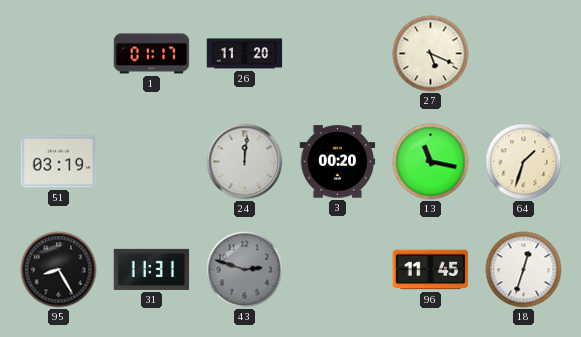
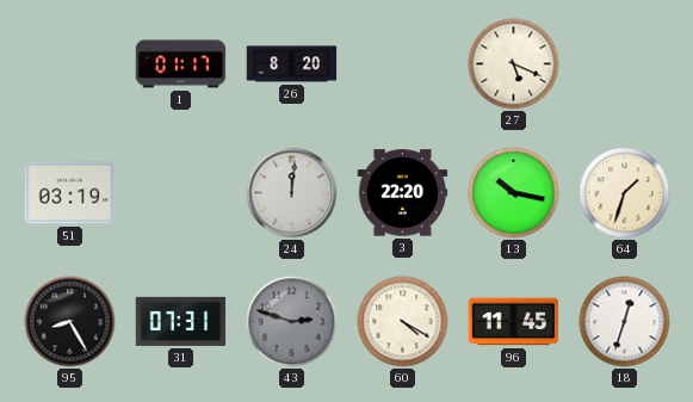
26: 11:20 -> 8:20 (292, 64)
3: 00:20 -> 22:20 (403, 193)
13: 11:17 -> 10:17 (514, 193)
31: 11:31 -> 07:31 (181, 321)
60: none -> 4:20 (403, 322)
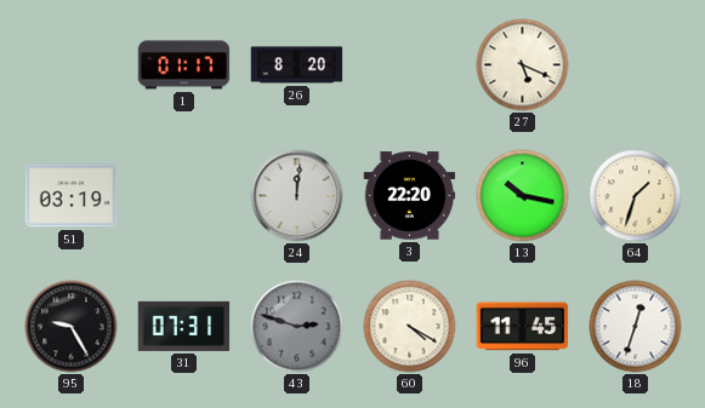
95: 8:25 -> 9:25 (72, 327)
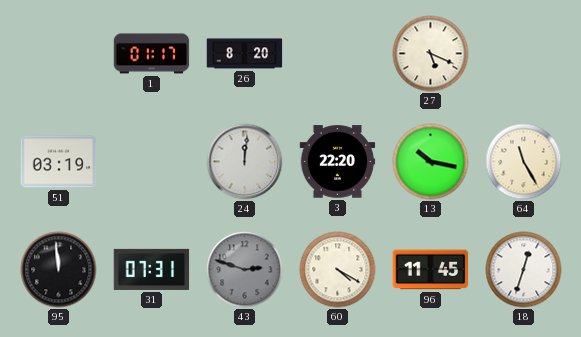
64: 1:33 -> 11:25 (524, 162)
95: 9:25 -> 11:59 (59, 270)
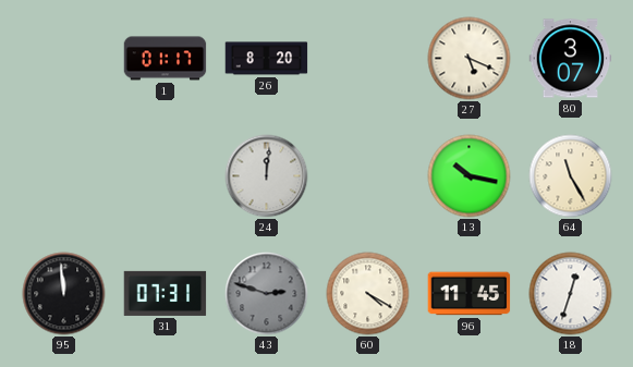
80: none -> 3:07 (571, 59)
51: 03:19 -> none (59, 162)
3: 22:20 -> none (338, 162)
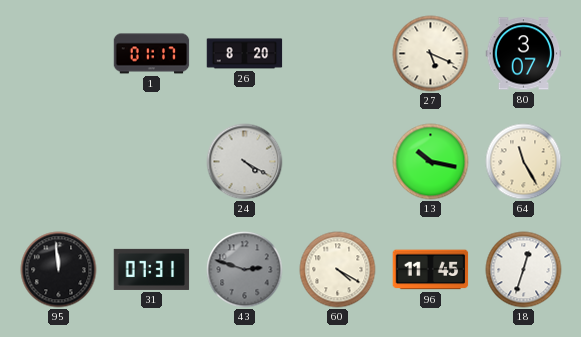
24: 12:01 -> 4:20 (245, 162)
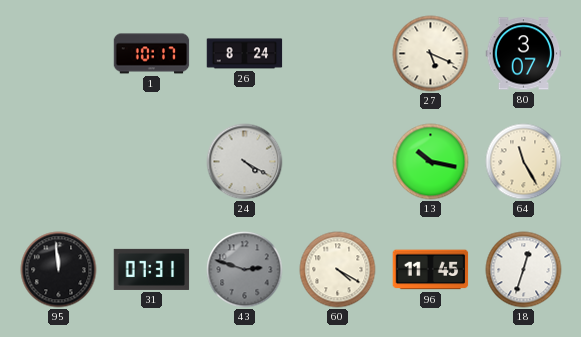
1: 01:17 -> 10:17 (152, 54)
26: 8:20 -> 8:24 (245, 54)
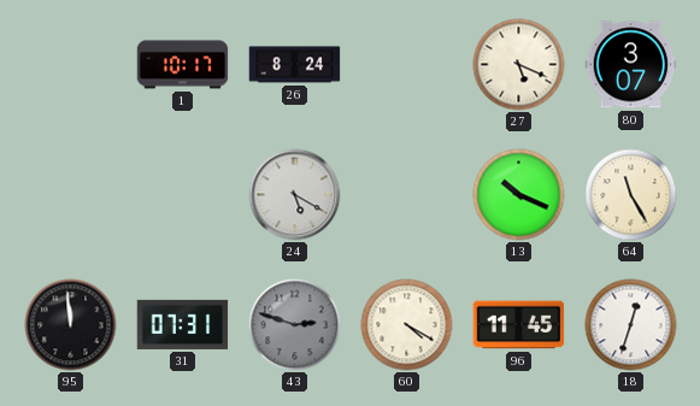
24: 4:20 -> 5:20 (295, 195)
13: 10:17 -> 10:19 (519, 195)
